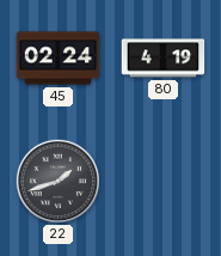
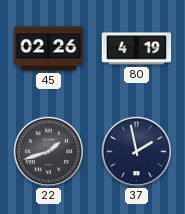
45: 02:24 -> 02:26 (49, 49)
37: none -> 1:58 (136, 151)
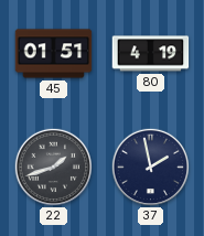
45: 02:26 -> 01:51 (54, 54)
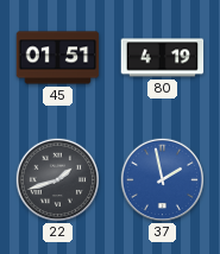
37 dial: navy -> blue (162, 179)
